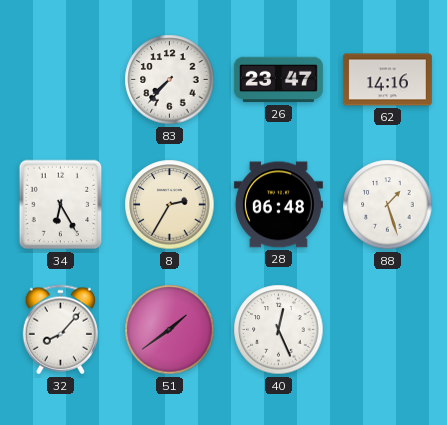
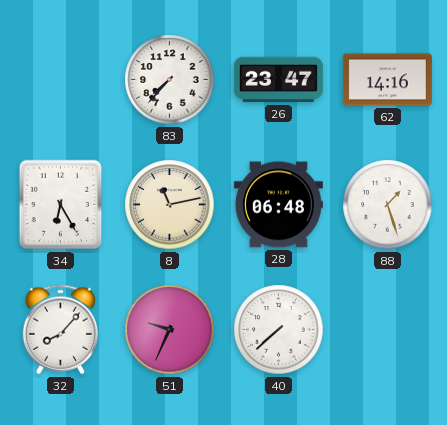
8: 2:35 -> 11:13 (170, 205)
51: 1:39 -> 9:34 (170, 330)
40: 12:26 -> 7:38 (279, 330)
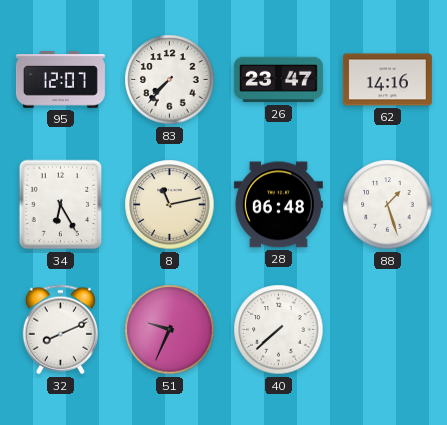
95: none -> 12:07 (60, 80)
32: 8:07 -> 8:11 (60, 330)
